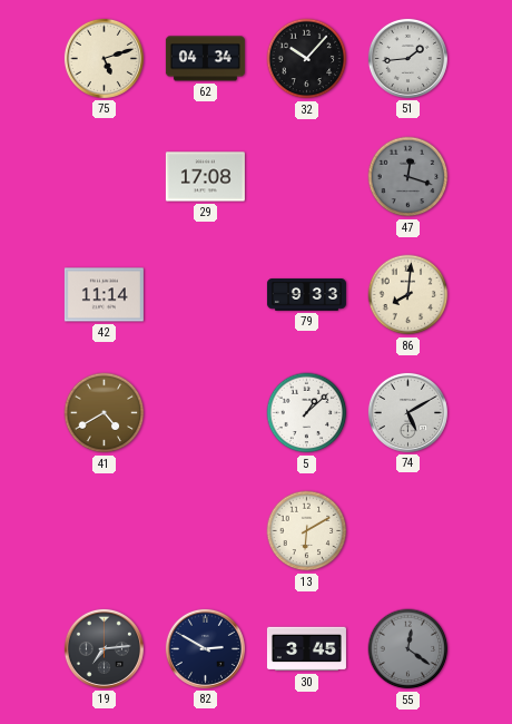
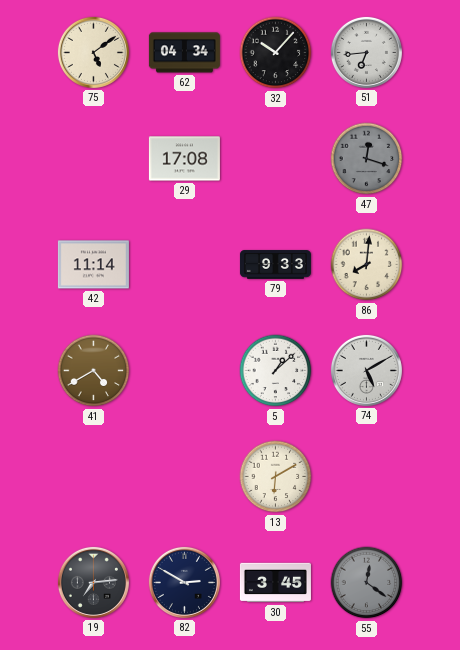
75: 5:12 -> 5:09 (93, 52)
51: 1:44 -> 6:44 (366, 52)
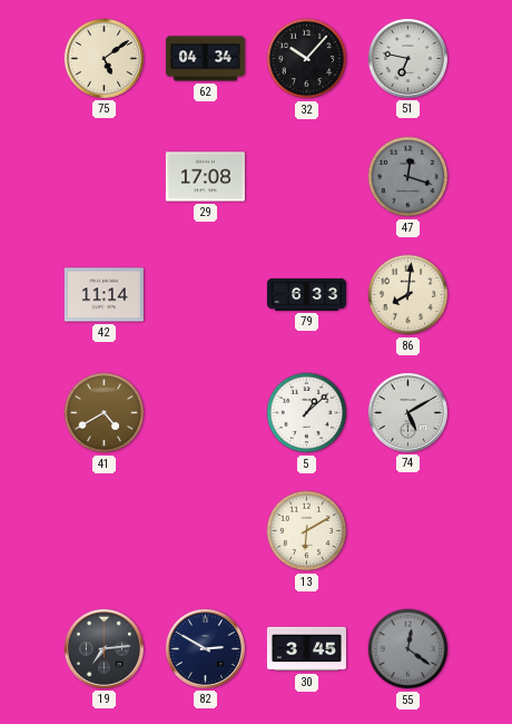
51: 6:44 -> 6:47 (407, 58)
79: 9:33 -> 6:33 (306, 295)
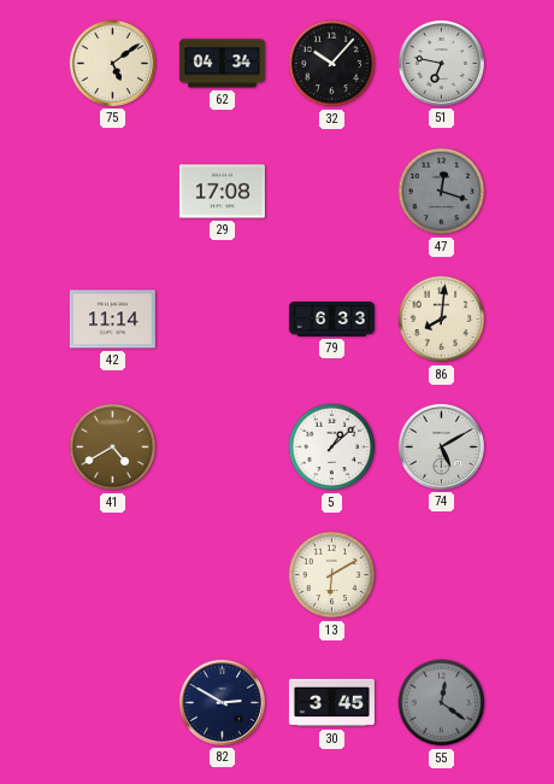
19: 7:14 -> none (104, 648)
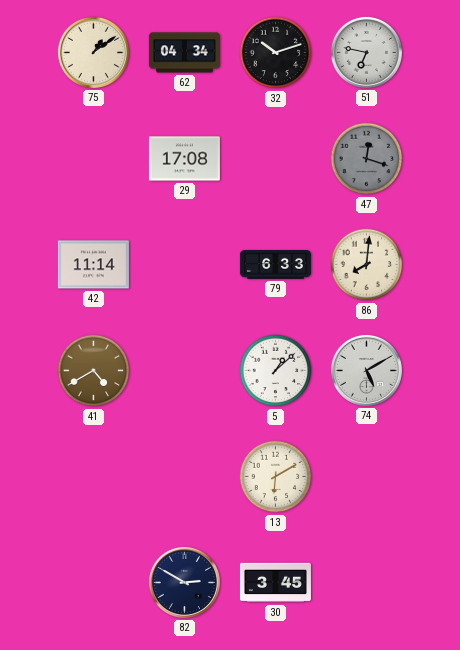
75: 5:09 -> 1:09 (93, 52)
32: 10:07 -> 10:12 (276, 53)
55: 12:21 -> none (442, 703)
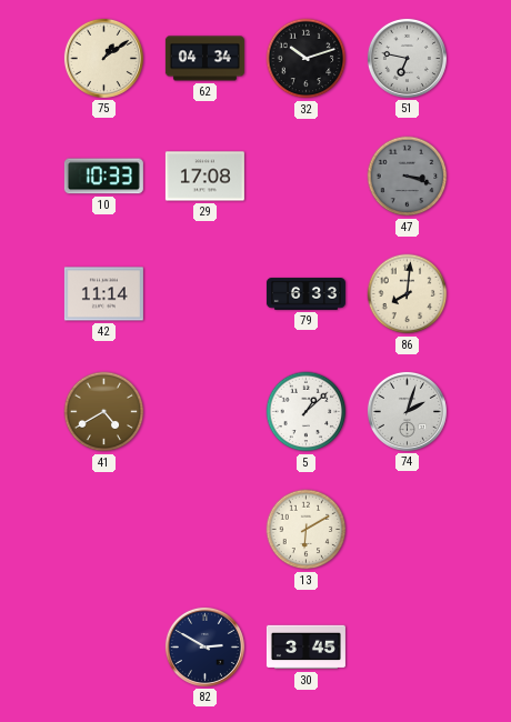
10: none -> 10:33 (103, 177)
47: 12:18 -> 3:18 (408, 177)
74: 5:10 -> 2:03 (407, 411)
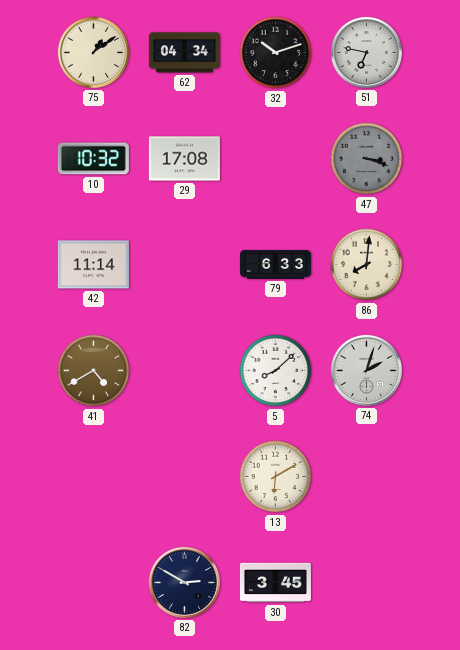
10: 10:33 -> 10:32 (93, 159)
5: 1:08 -> 8:08 (276, 371)
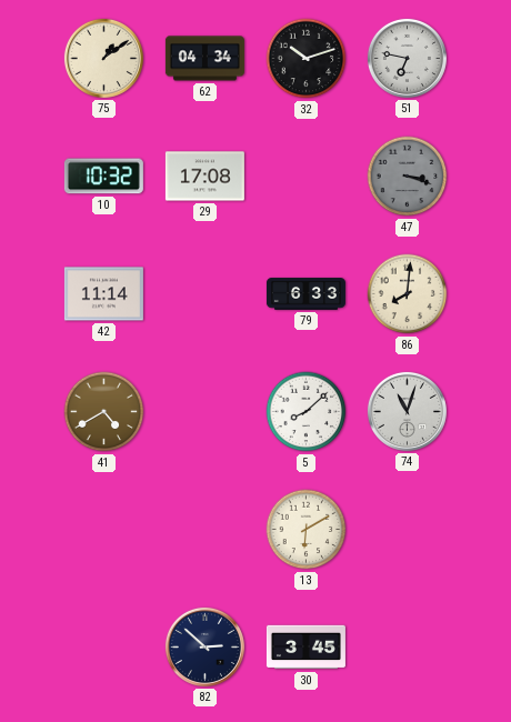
74: 2:03 -> 11:03 (407, 411)
82: 2:50 -> 2:52 (204, 646)
